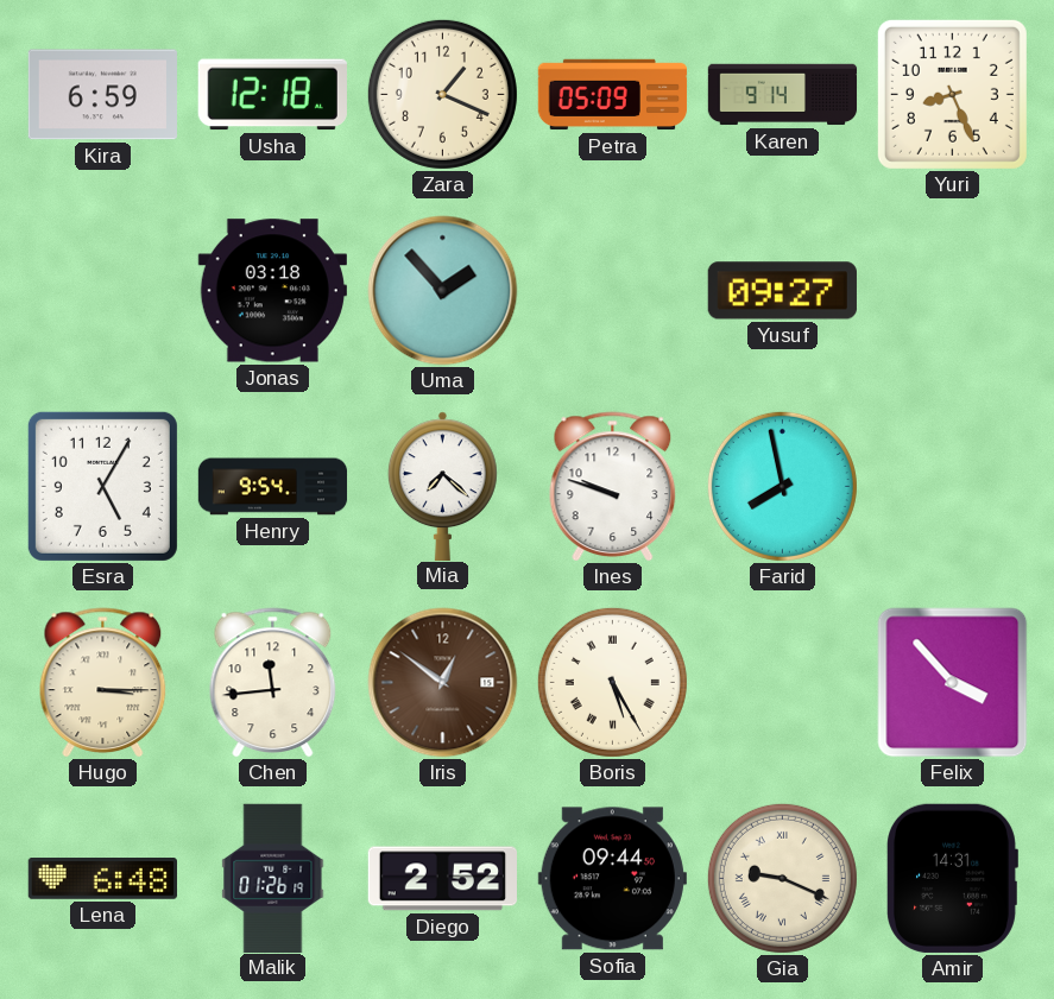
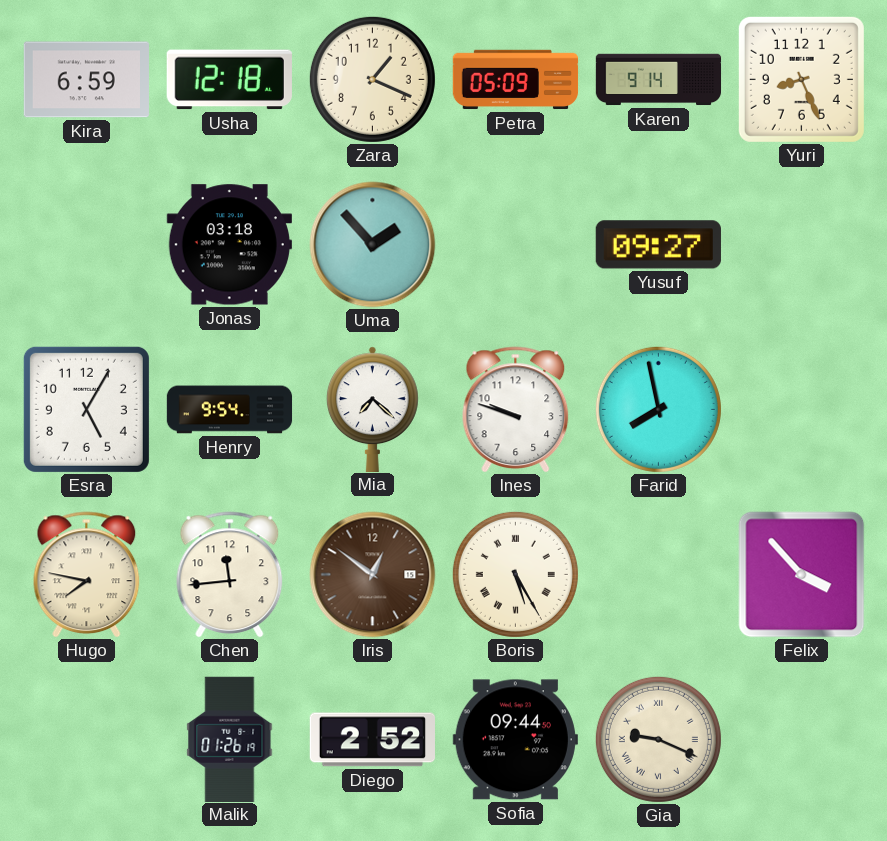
Hugo: 3:15 -> 7:47 (87, 575)
Lena: 6:48 -> none (102, 879)
Amir: 14:31 -> none (953, 878)
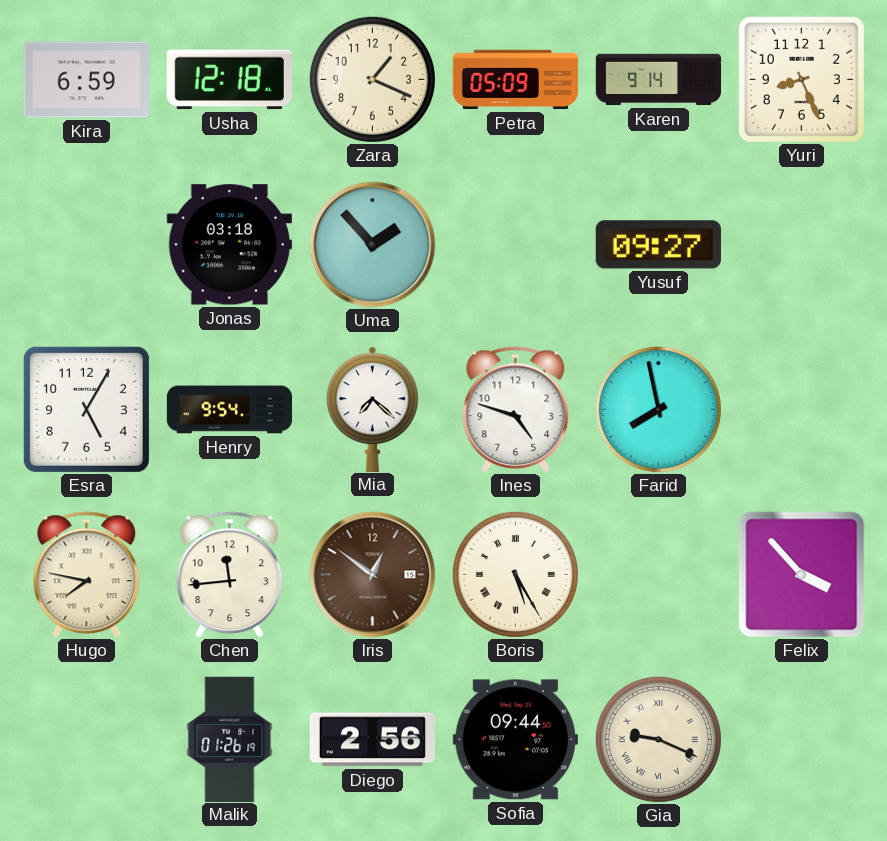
Ines: 9:48 -> 4:48 (516, 410)
Diego: 2:52 -> 2:56 (372, 740)
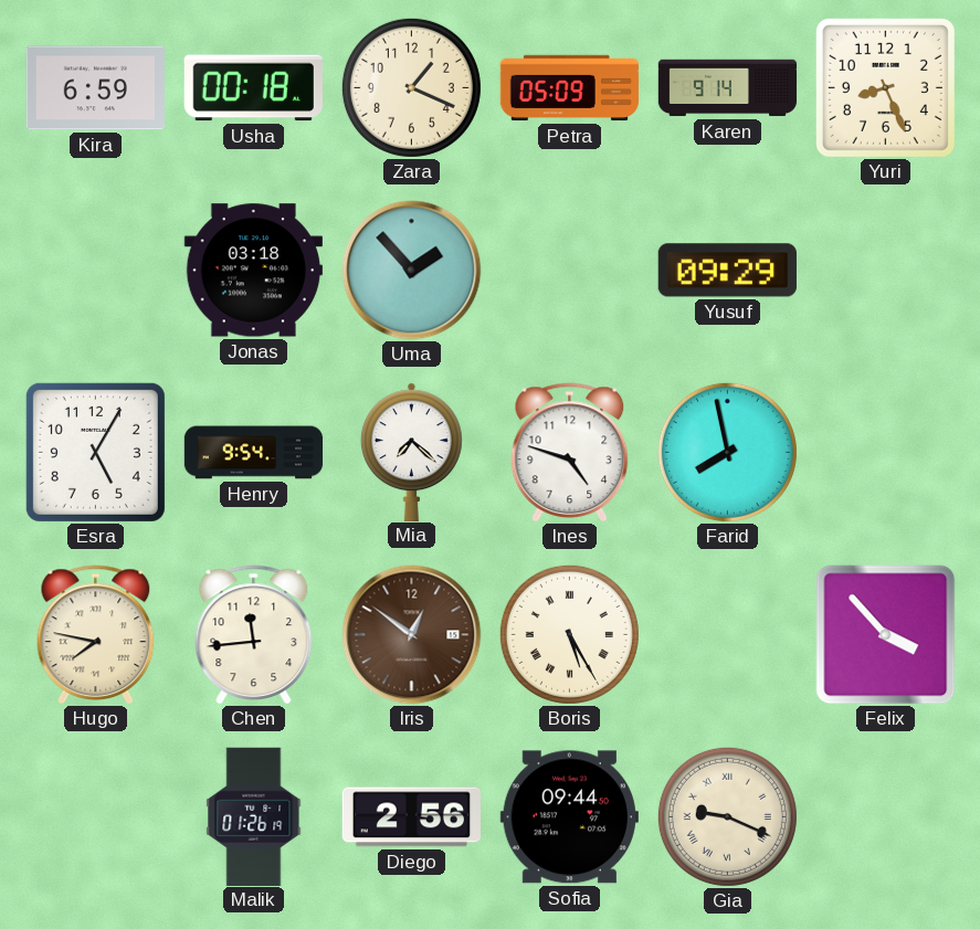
Usha: 12:18 -> 00:18 (253, 88)
Yusuf: 09:27 -> 09:29 (727, 271)
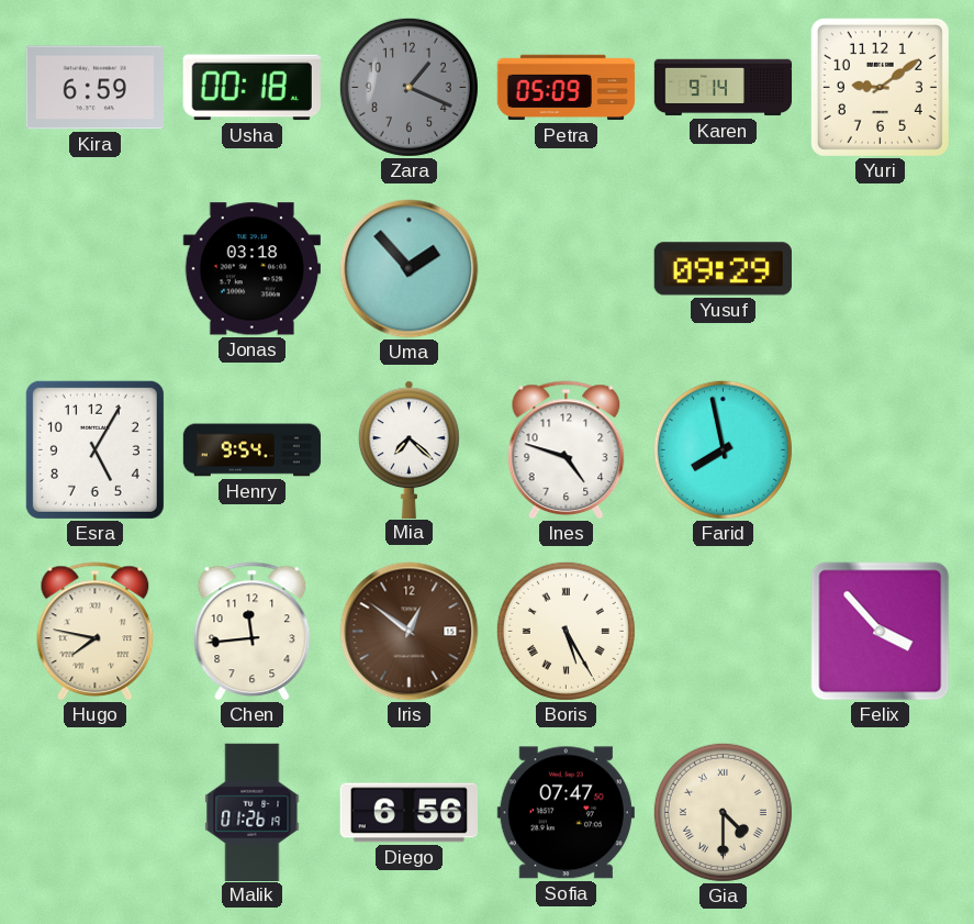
Zara dial: cream -> grey (408, 87)
Yuri: 8:26 -> 9:09 (880, 87)
Diego: 2:56 -> 6:56 (408, 813)
Sofia: 09:44 -> 07:47 (566, 813)
Gia: 9:19 -> 4:30 (723, 812)
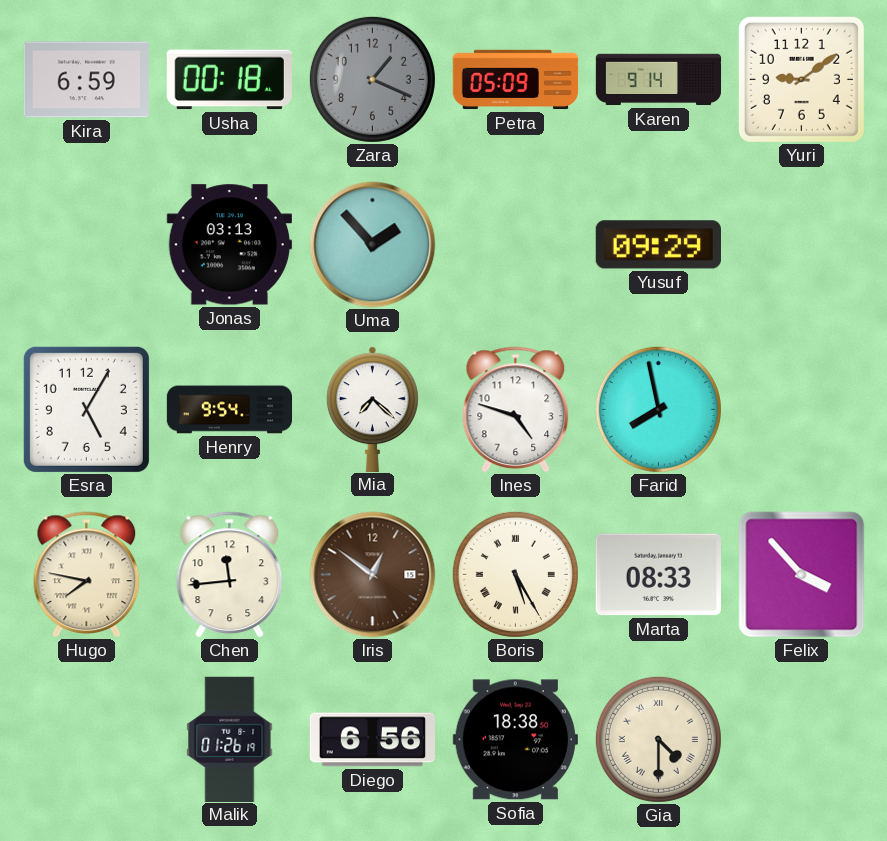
Jonas: 03:18 -> 03:13 (229, 245)
Marta: none -> 08:33 (658, 575)
Sofia: 07:47 -> 18:38 (515, 740)
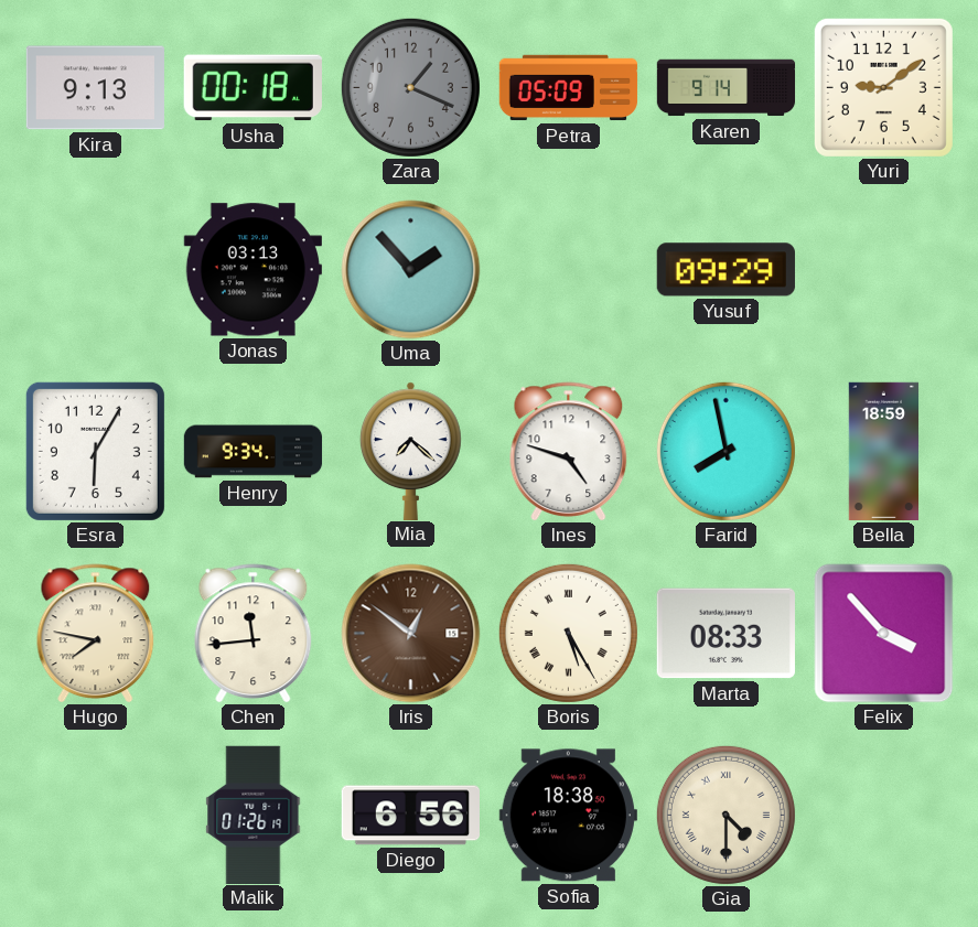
Kira: 6:59 -> 9:13 (95, 88)
Esra: 5:05 -> 6:05 (95, 451)
Henry: 9:54 -> 9:34 (254, 452)
Bella: none -> 18:59 (884, 452)
